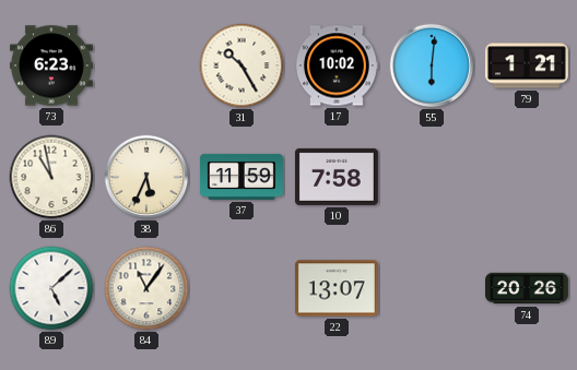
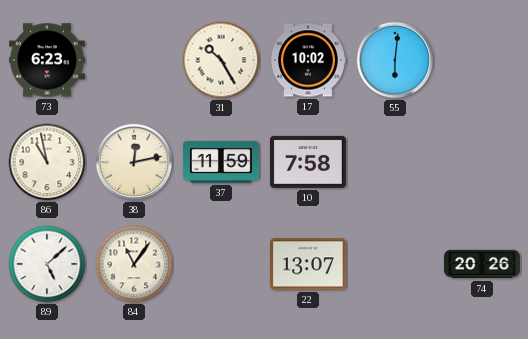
79: 1:21 -> none (527, 65)
38: 5:34 -> 12:13 (134, 162)
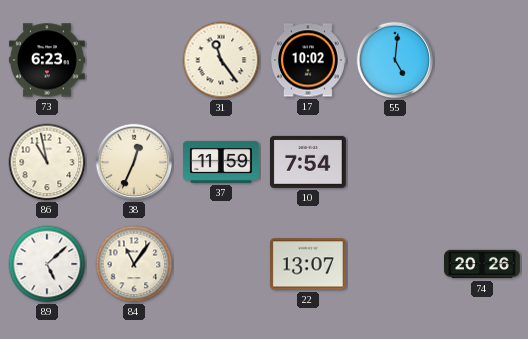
31: 10:25 -> 11:24 (221, 60)
55: 6:01 -> 5:01 (395, 60)
38: 12:13 -> 12:34 (134, 162)
10: 7:58 -> 7:54 (308, 162)
